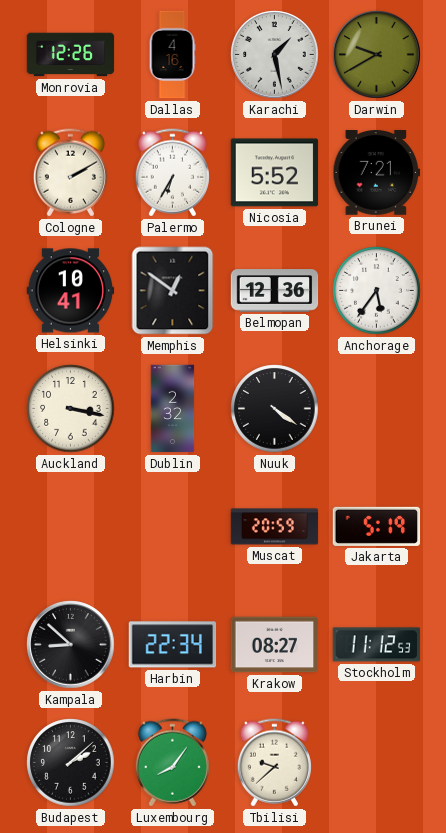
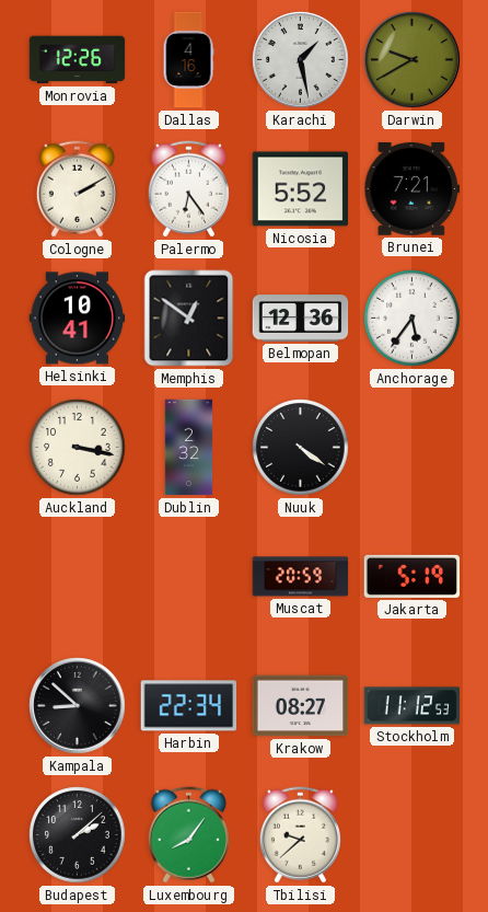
Palermo: 6:35 -> 6:24 (188, 189)
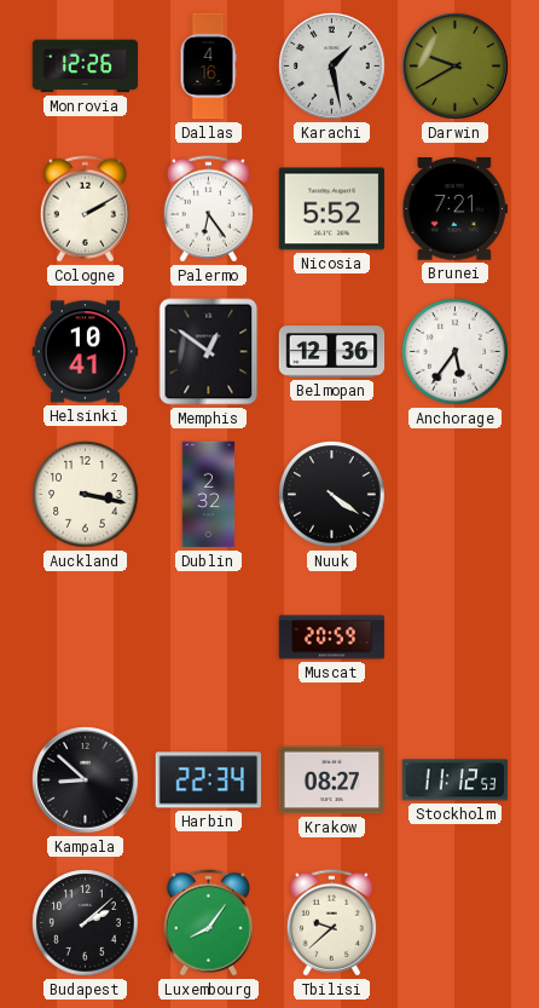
Jakarta: 5:19 -> none (413, 576)
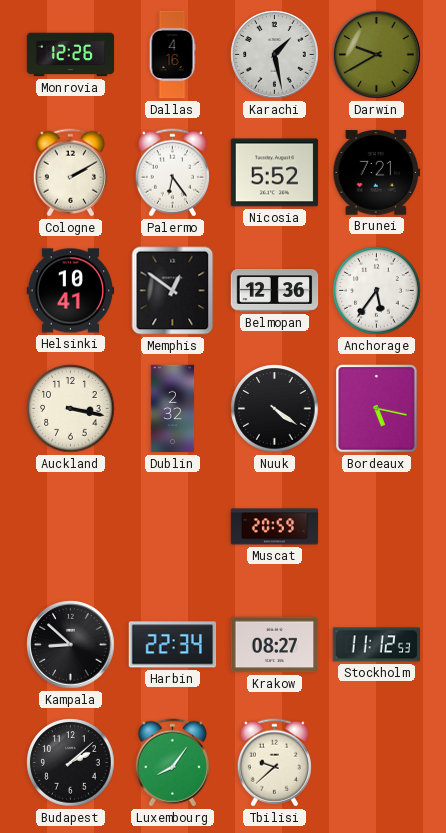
Bordeaux: none -> 5:17 (377, 409)
